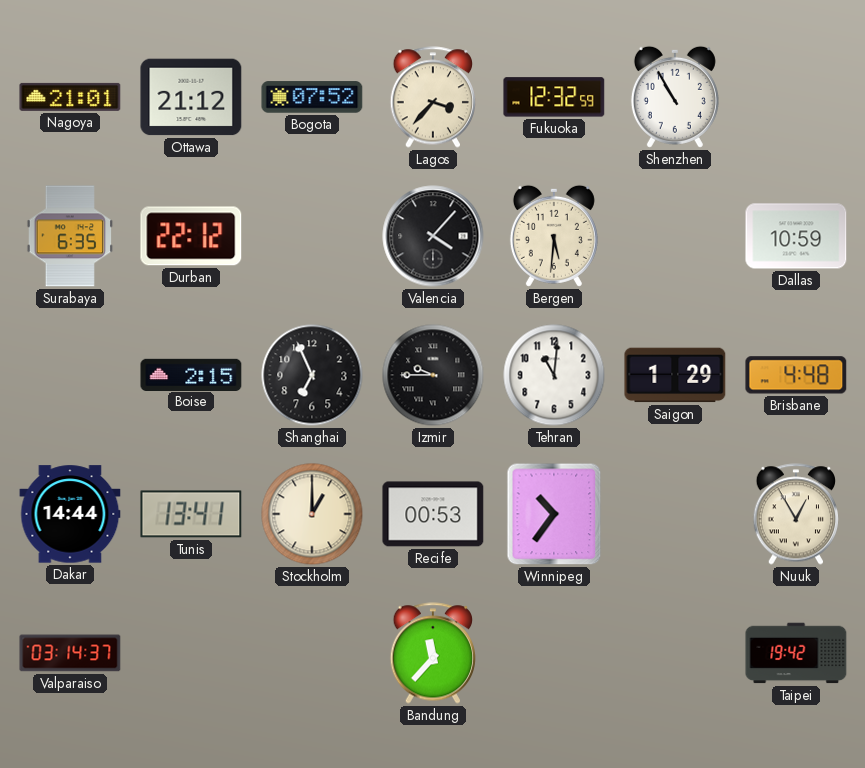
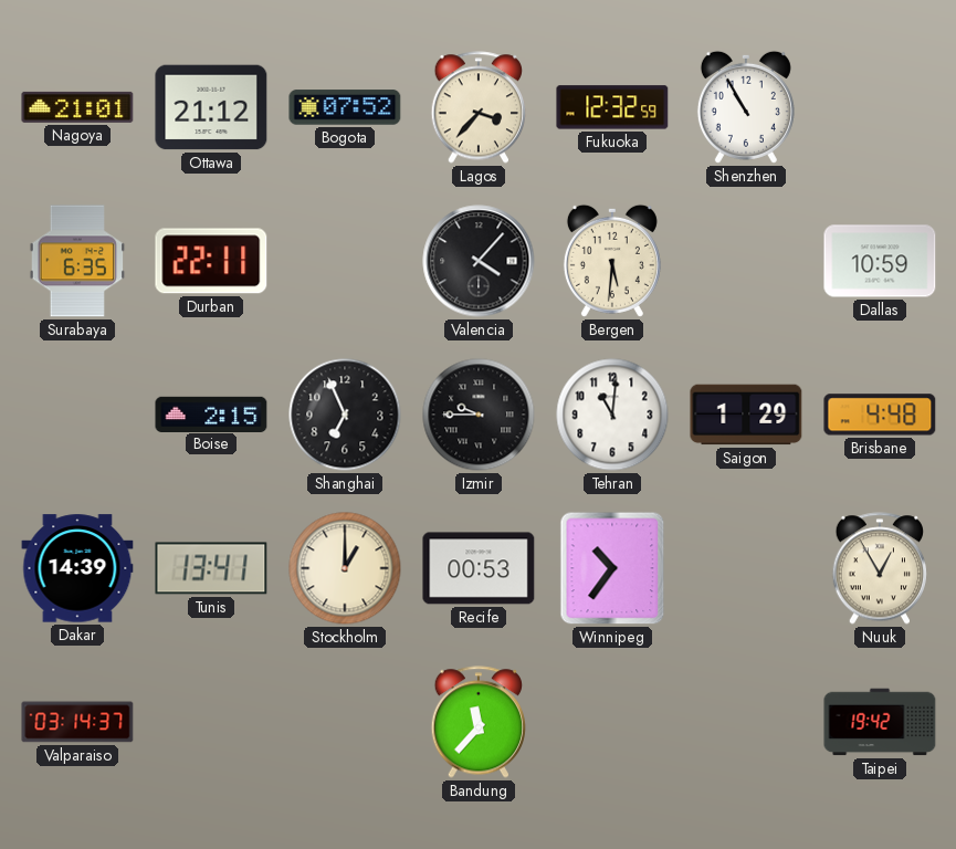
Durban: 22:12 -> 22:11 (211, 261)
Dakar: 14:44 -> 14:39 (77, 568)
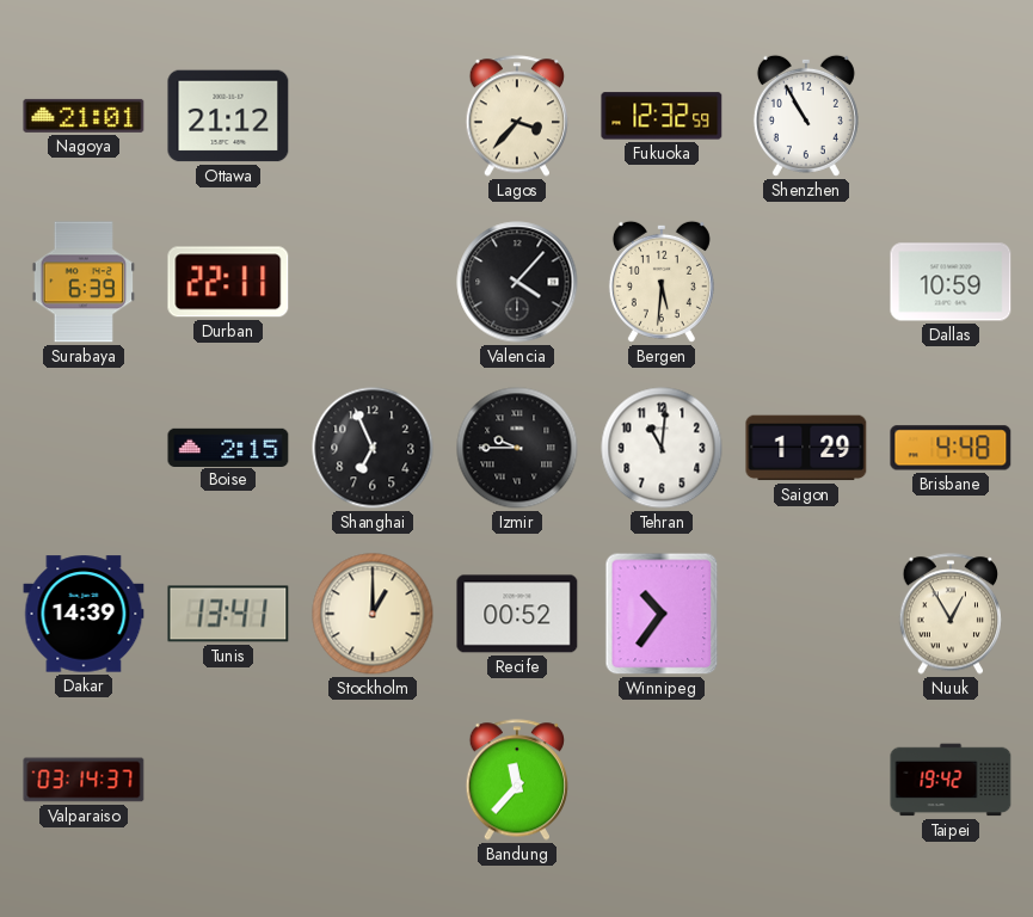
Bogota: 07:52 -> none (345, 107)
Surabaya: 6:35 -> 6:39 (84, 282)
Recife: 00:53 -> 00:52 (517, 614)
